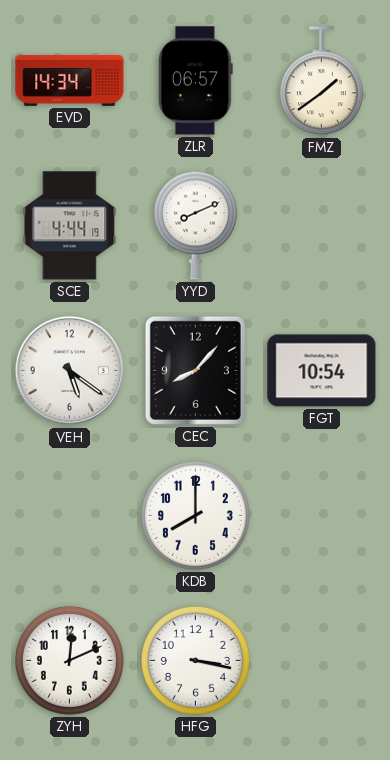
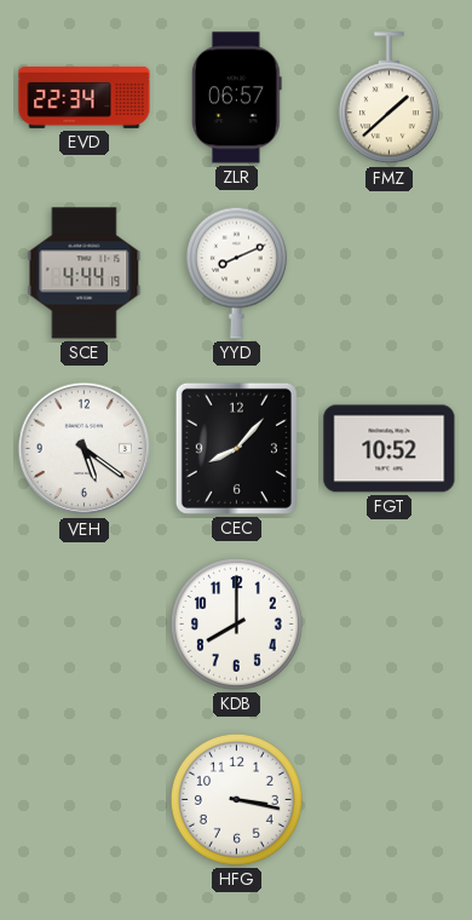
EVD: 14:34 -> 22:34 (85, 98)
FMZ: 1:39 -> 1:38 (388, 98)
FGT: 10:54 -> 10:52 (390, 449)
ZYH: 12:11 -> none (69, 660)
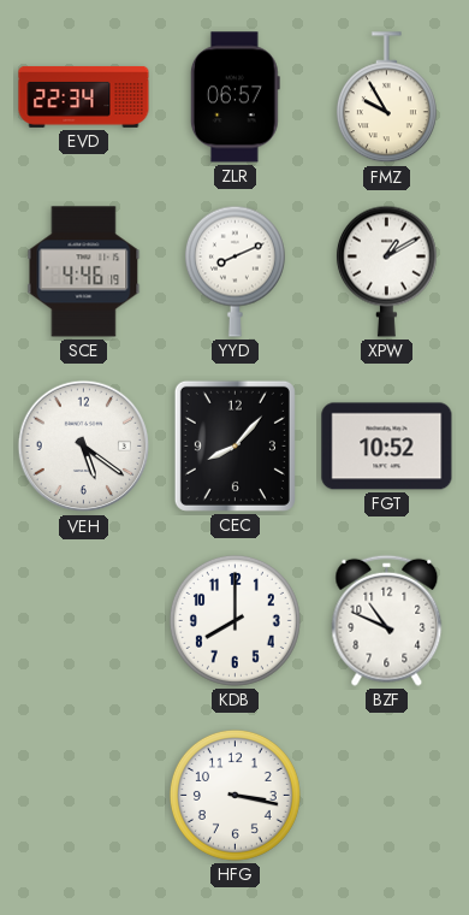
FMZ: 1:38 -> 9:55 (386, 98)
SCE: 4:44 -> 4:46 (84, 272)
XPW: none -> 1:10 (386, 271)
BZF: none -> 10:49 (387, 620)
